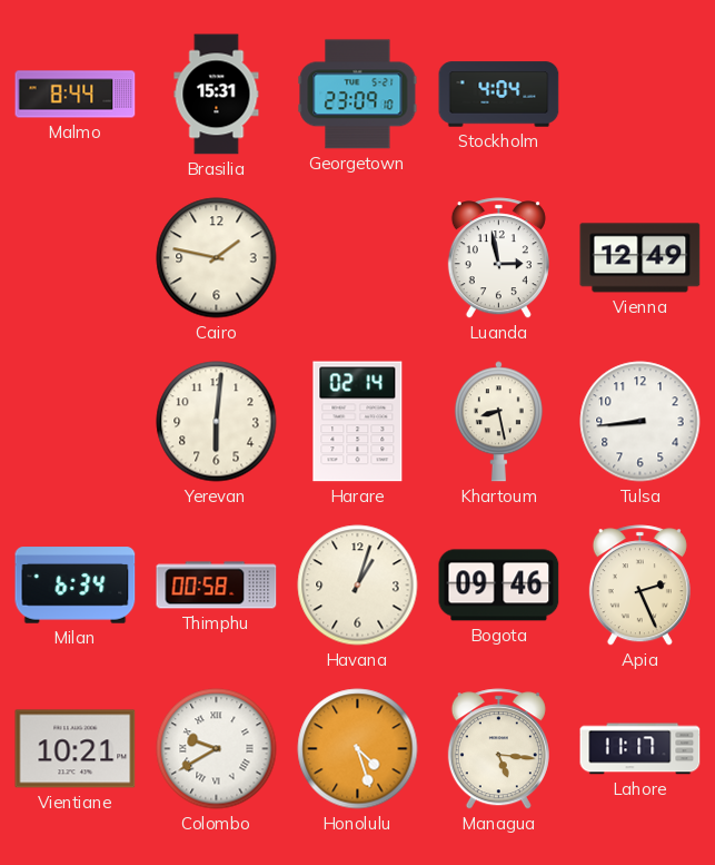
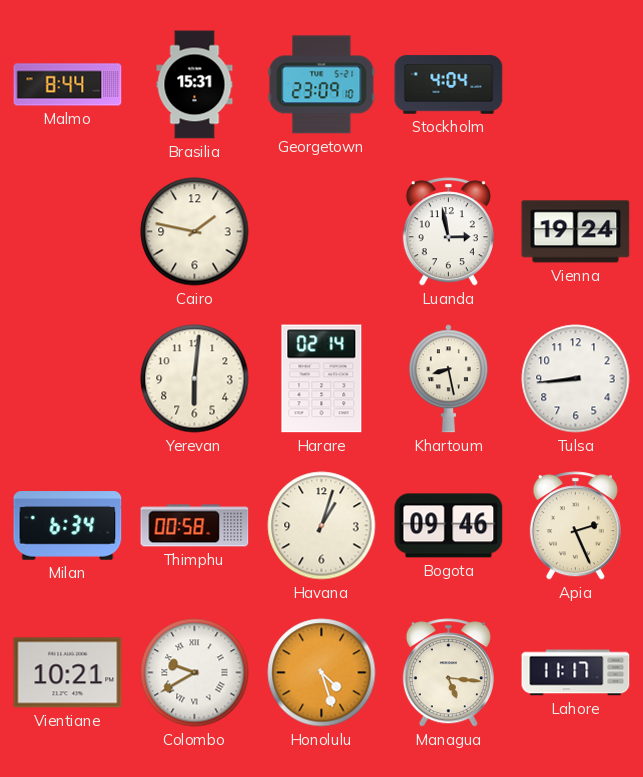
Vienna: 12:49 -> 19:24 (576, 232)
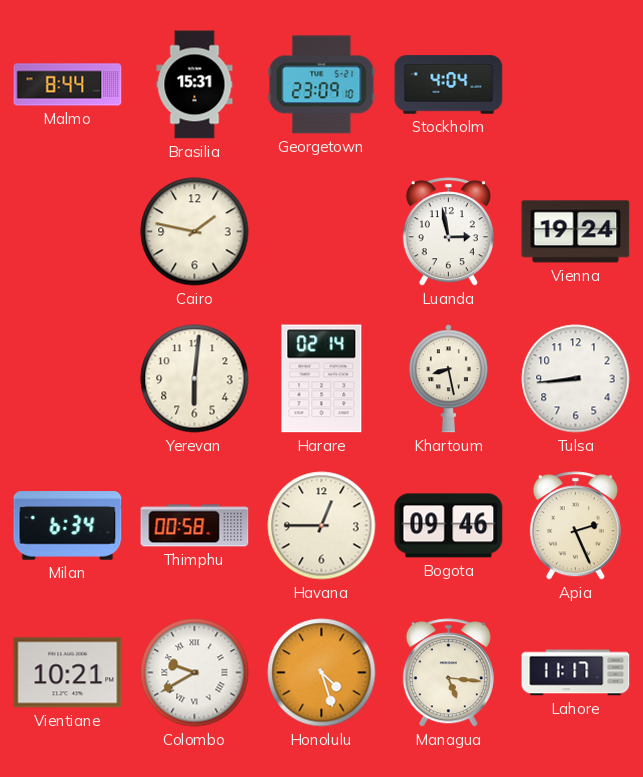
Havana: 1:03 -> 12:45 (322, 526)
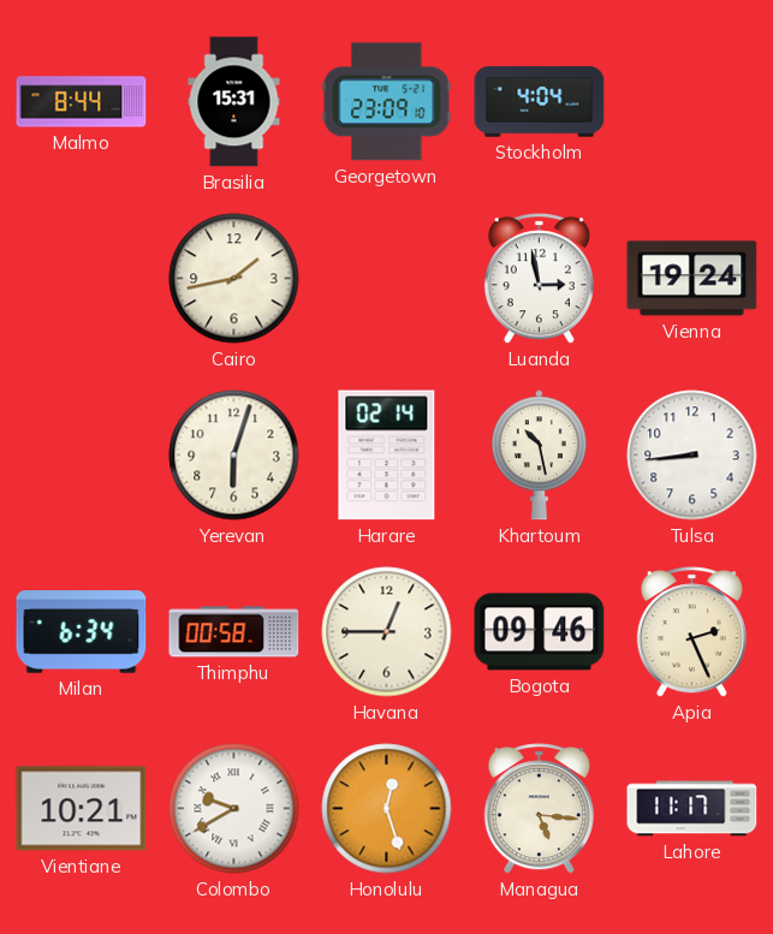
Cairo: 1:47 -> 1:43 (234, 279)
Yerevan: 6:01 -> 6:03 (234, 456)
Khartoum: 8:28 -> 10:28 (539, 456)
Honolulu: 4:27 -> 12:27 (387, 809)
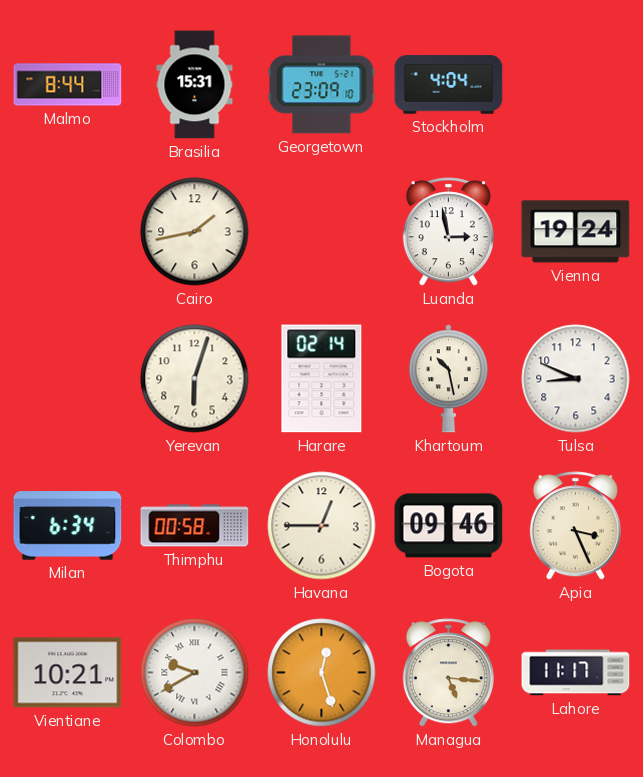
Tulsa: 8:44 -> 8:49 (576, 379)
Apia: 2:26 -> 3:26 (575, 526)
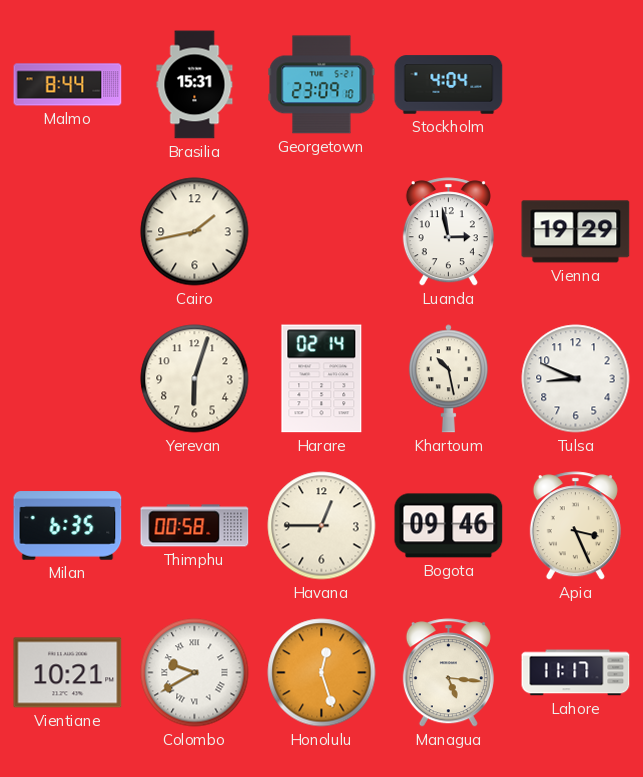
Vienna: 19:24 -> 19:29 (576, 232)
Milan: 6:34 -> 6:35 (68, 526)
